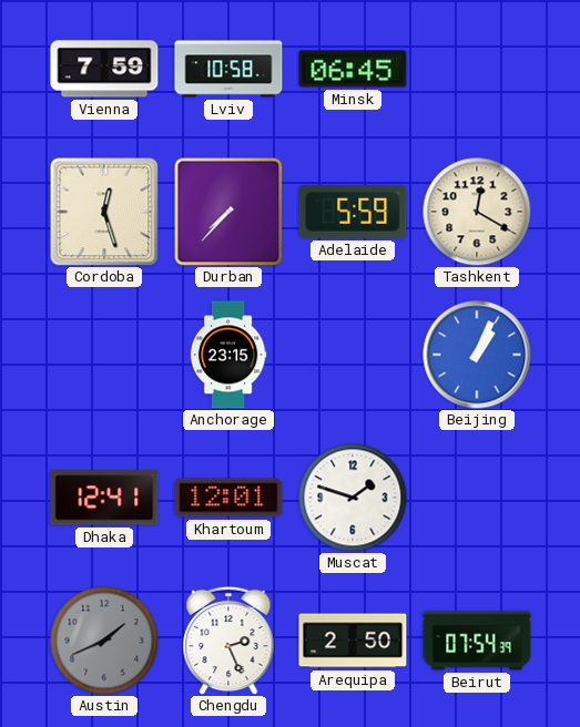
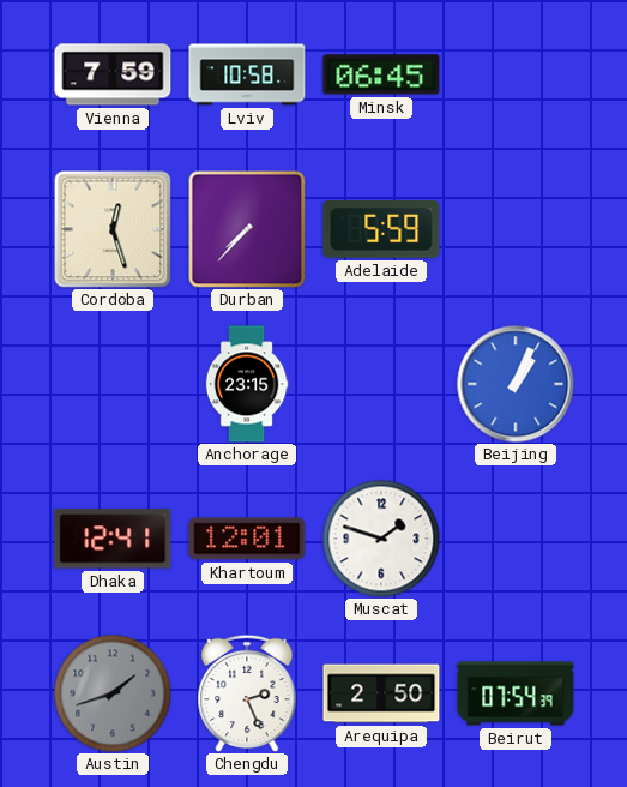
Tashkent: 12:20 -> none (477, 212)
Austin: 1:41 -> 1:42 (113, 693)
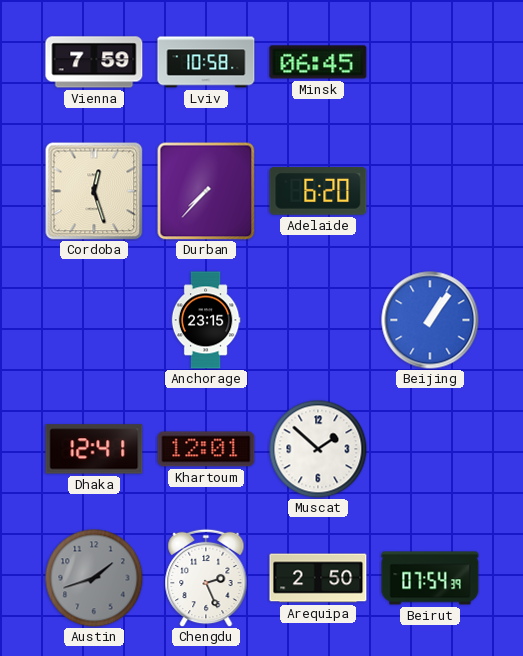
Adelaide: 5:59 -> 6:20 (318, 192)
Beijing: 1:04 -> 1:06 (430, 320)
Muscat: 1:48 -> 1:52 (318, 449)
